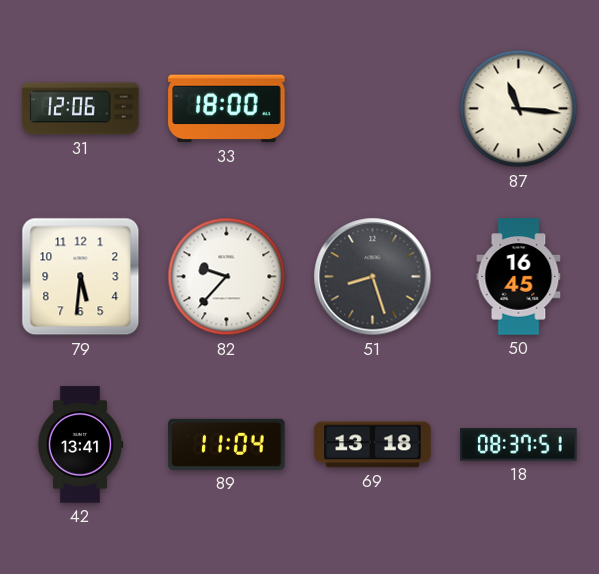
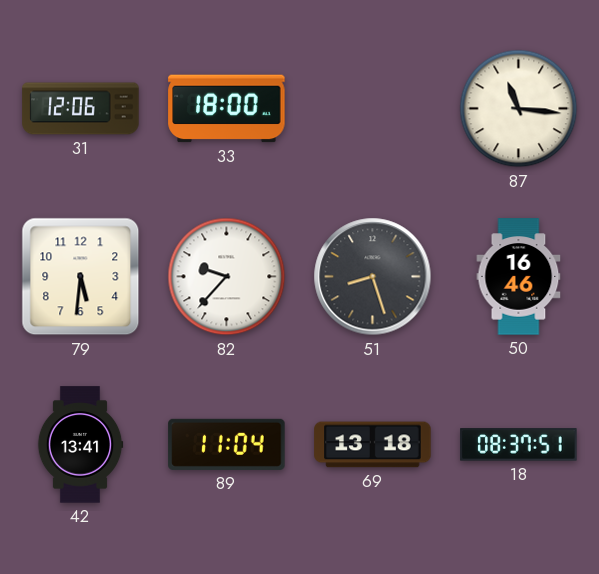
50: 16:45 -> 16:46 (519, 277)
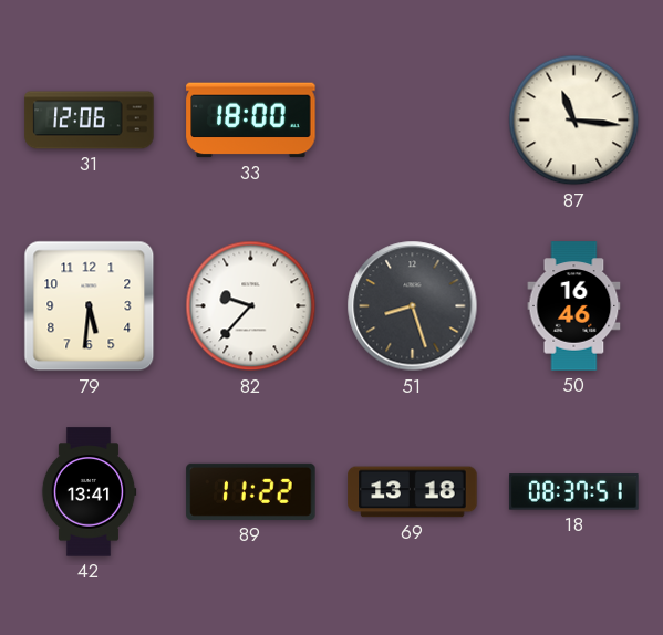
89: 11:04 -> 11:22 (251, 491)
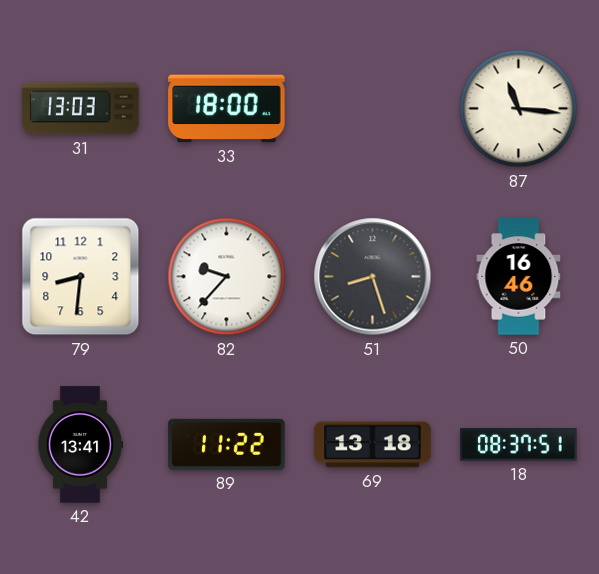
31: 12:06 -> 13:03 (81, 109)
79: 5:31 -> 8:31 (81, 277)
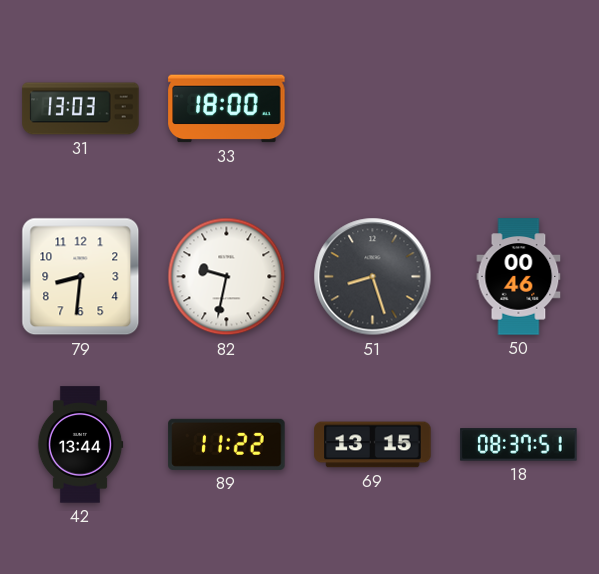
87: 11:16 -> none (519, 109)
82: 9:37 -> 9:32 (227, 277)
50: 16:46 -> 00:46 (519, 277)
42: 13:41 -> 13:44 (80, 445)
69: 13:18 -> 13:15 (373, 445)
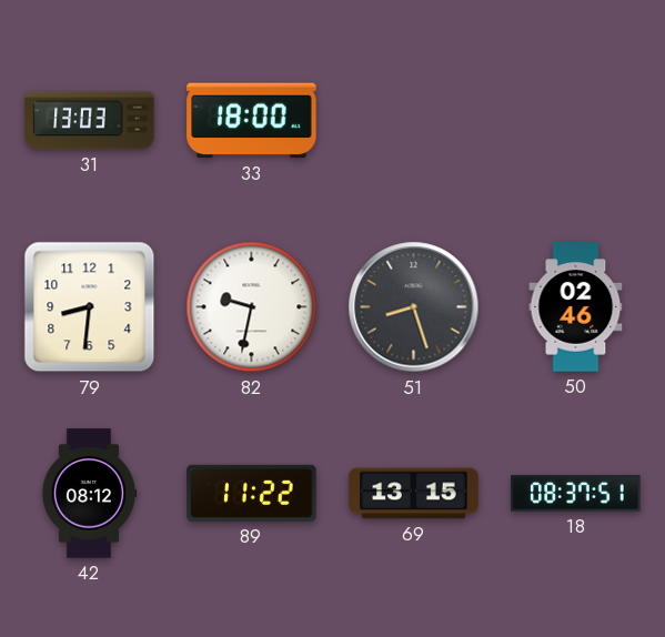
50: 00:46 -> 02:46 (576, 307)
42: 13:44 -> 08:12 (89, 494)
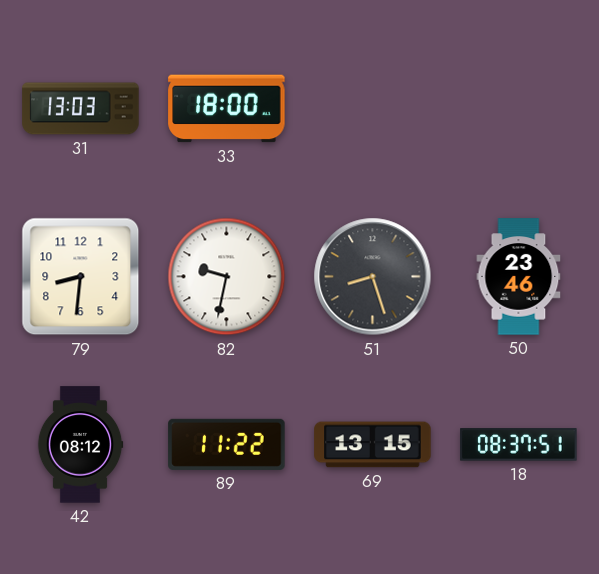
50: 02:46 -> 23:46 (519, 277)
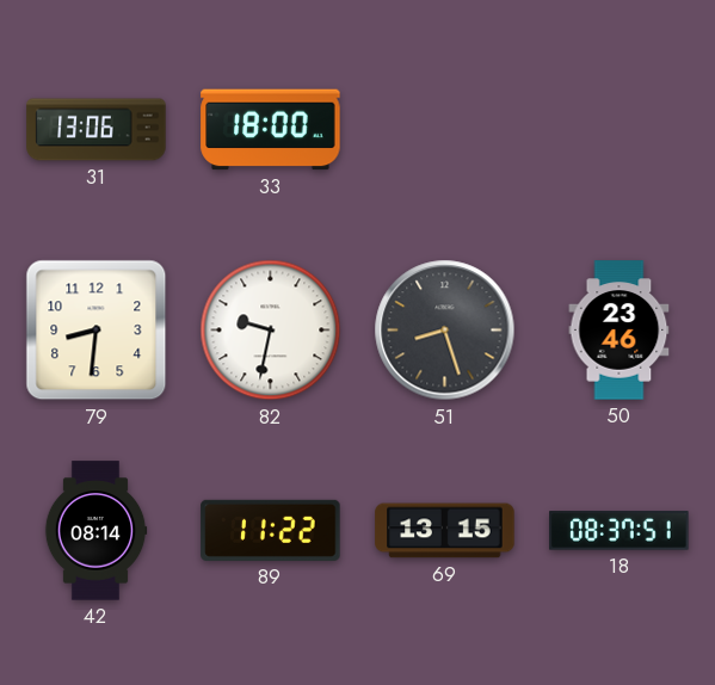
31: 13:03 -> 13:06 (97, 130)
42: 08:12 -> 08:14 (95, 531)
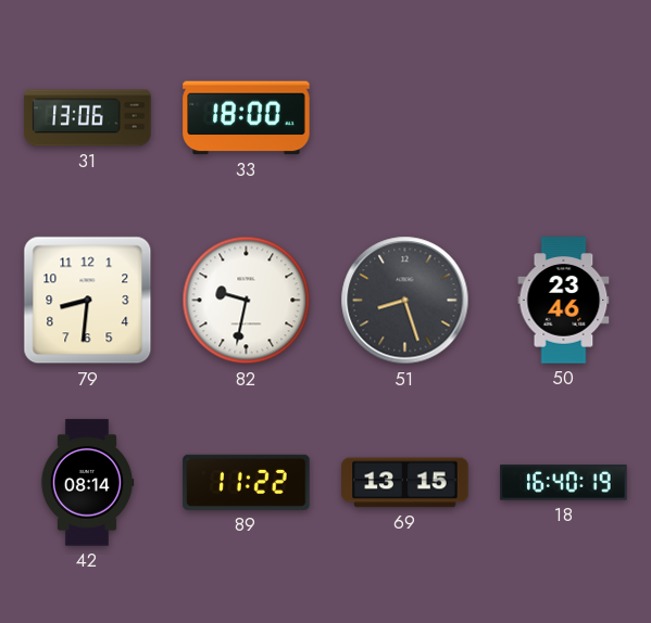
18: 08:37 -> 16:40 (564, 483)
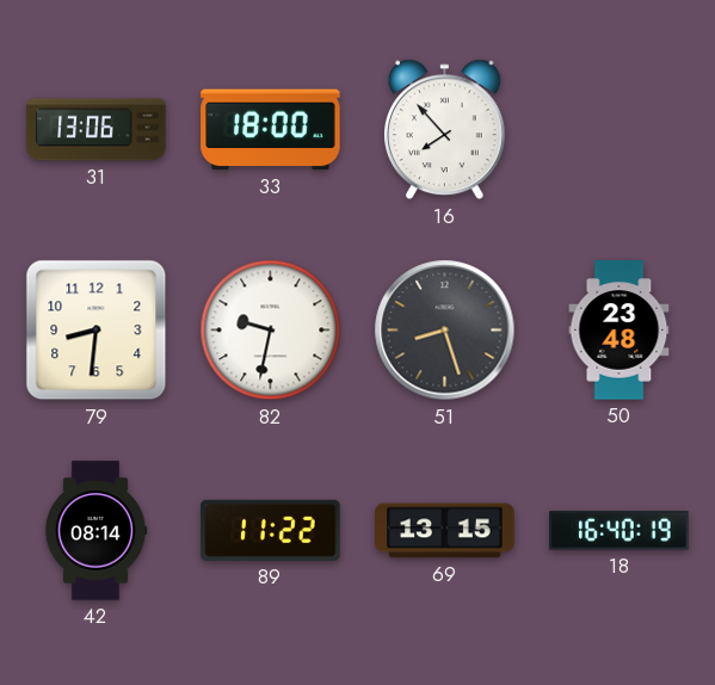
16: none -> 7:53 (444, 130)
50: 23:46 -> 23:48 (620, 331)
